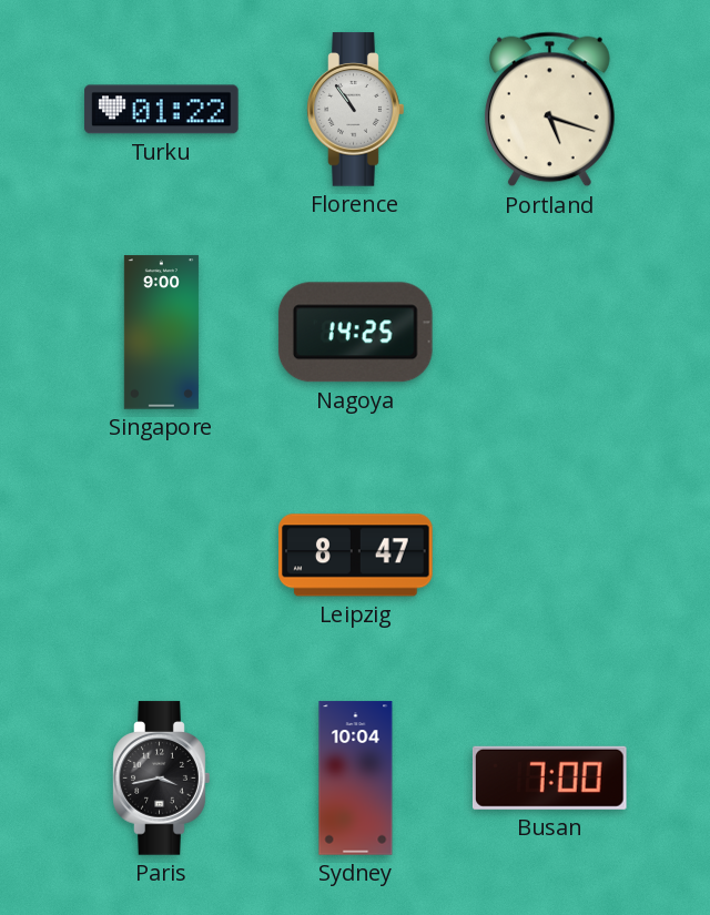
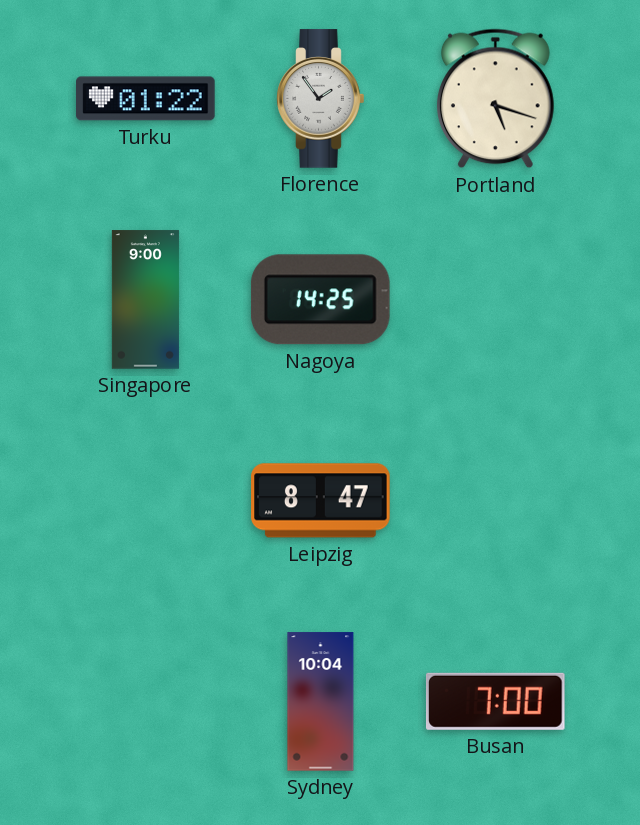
Florence: 10:54 -> 1:54 (321, 99)
Paris: 3:43 -> none (162, 779)
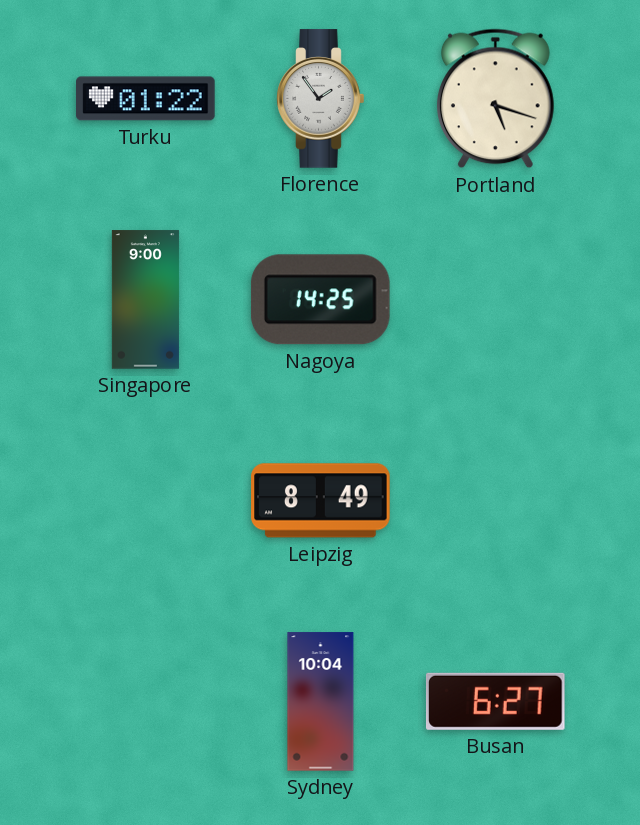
Leipzig: 8:47 -> 8:49 (321, 501)
Busan: 7:00 -> 6:27 (495, 701)
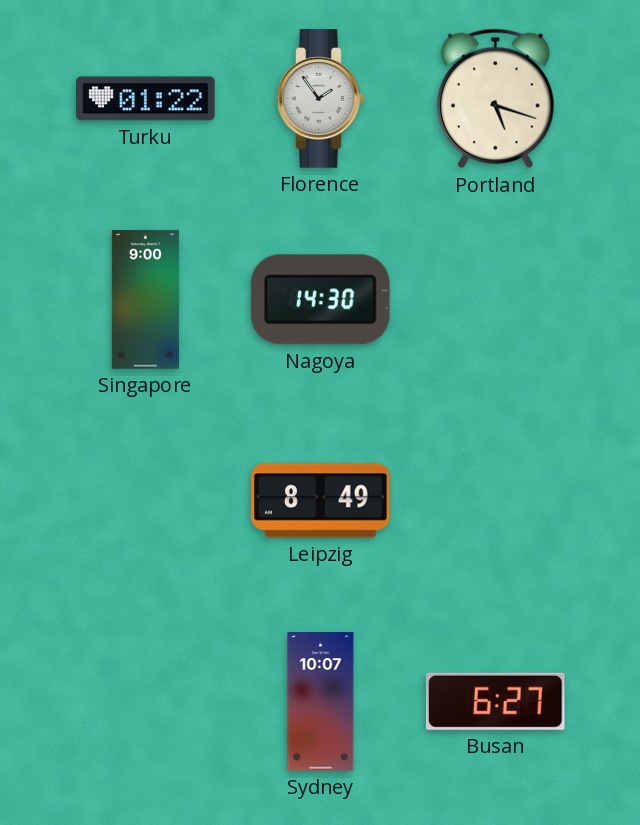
Nagoya: 14:25 -> 14:30 (320, 300)
Sydney: 10:04 -> 10:07 (321, 702)
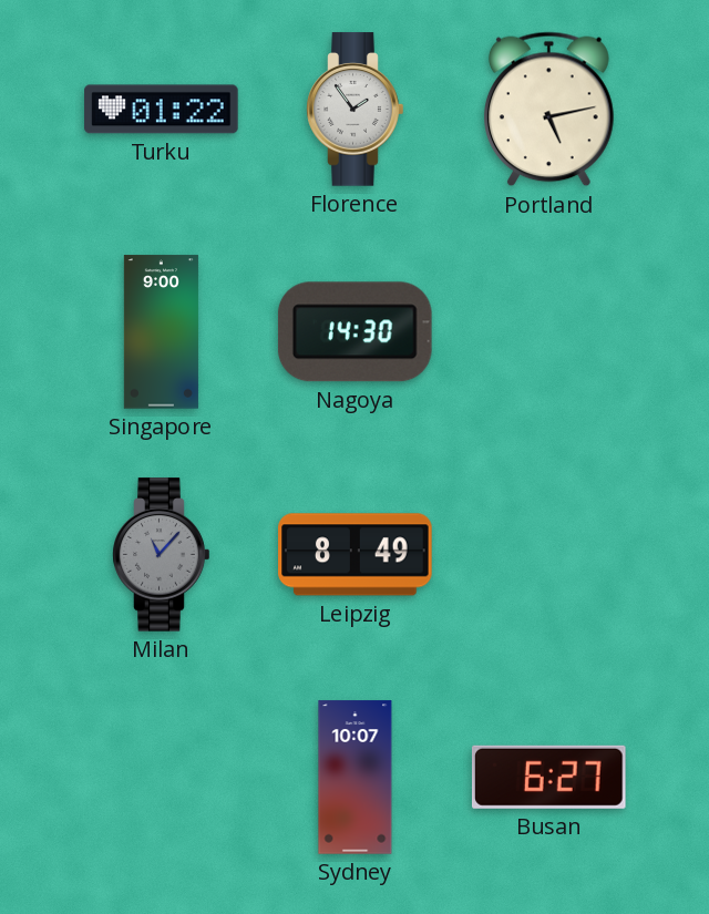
Portland: 5:18 -> 5:13 (548, 110)
Milan: none -> 11:07 (162, 555)
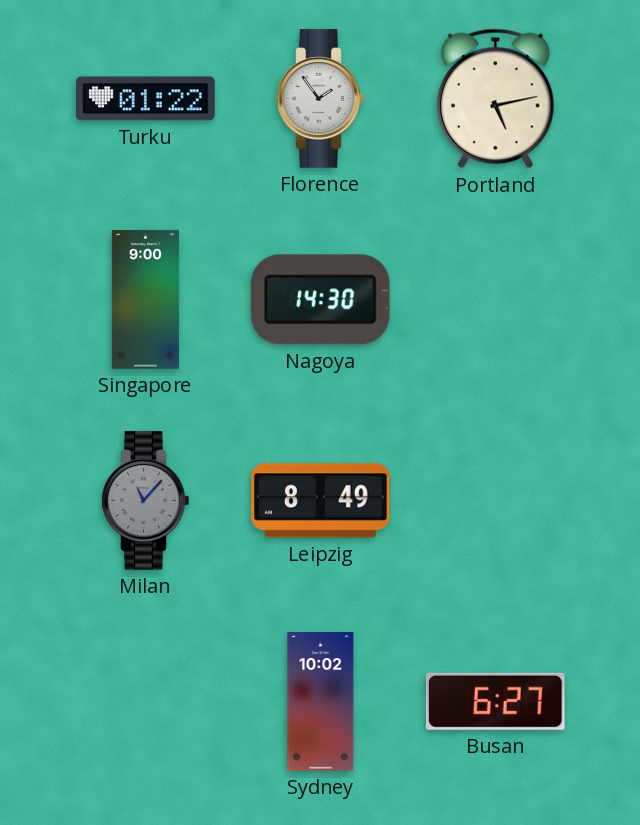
Sydney: 10:07 -> 10:02 (321, 702)
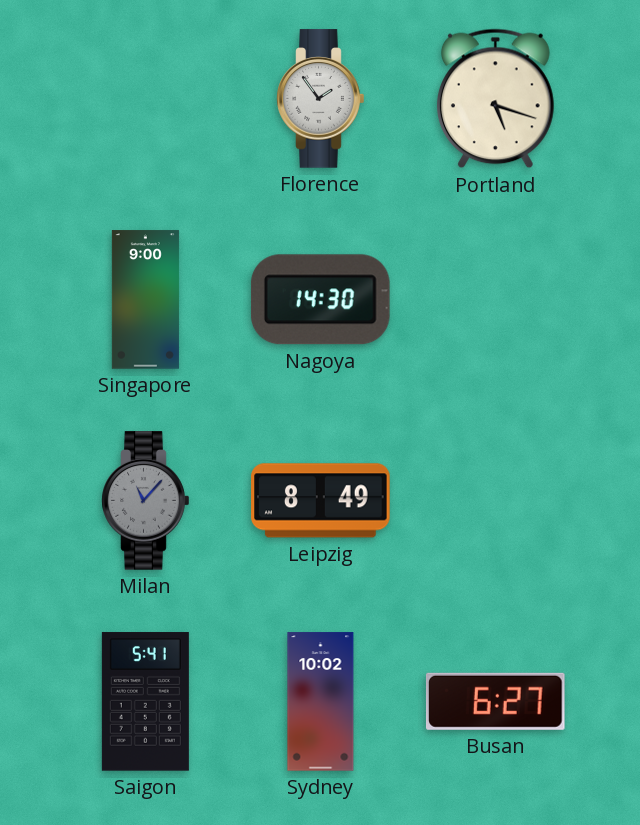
Turku: 01:22 -> none (146, 99)
Portland: 5:13 -> 5:18 (495, 99)
Saigon: none -> 5:41 (145, 702)
